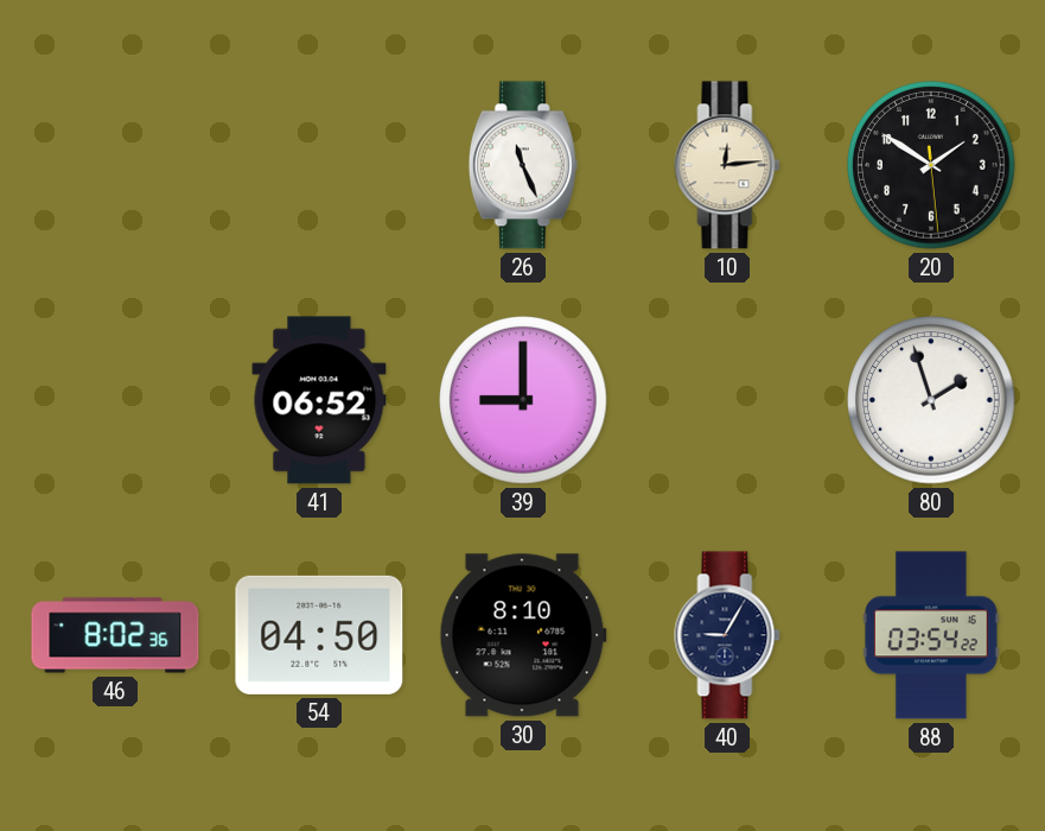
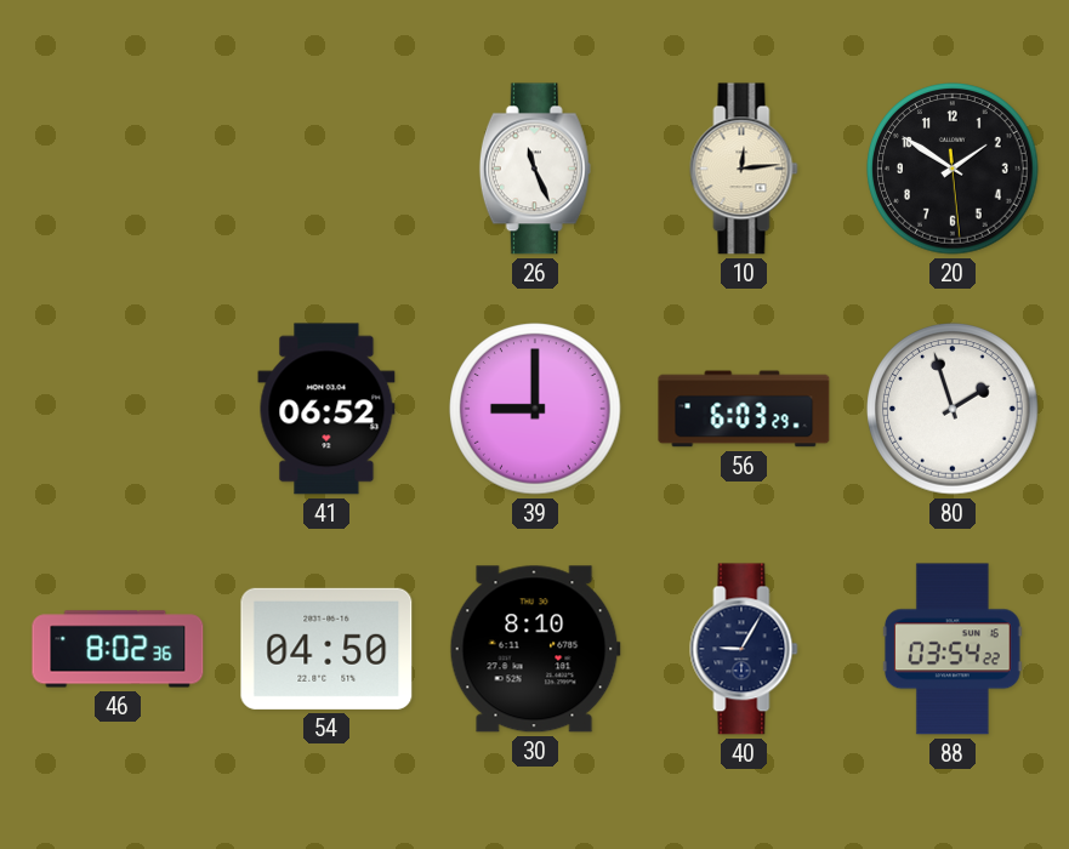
56: none -> 6:03 (744, 409)
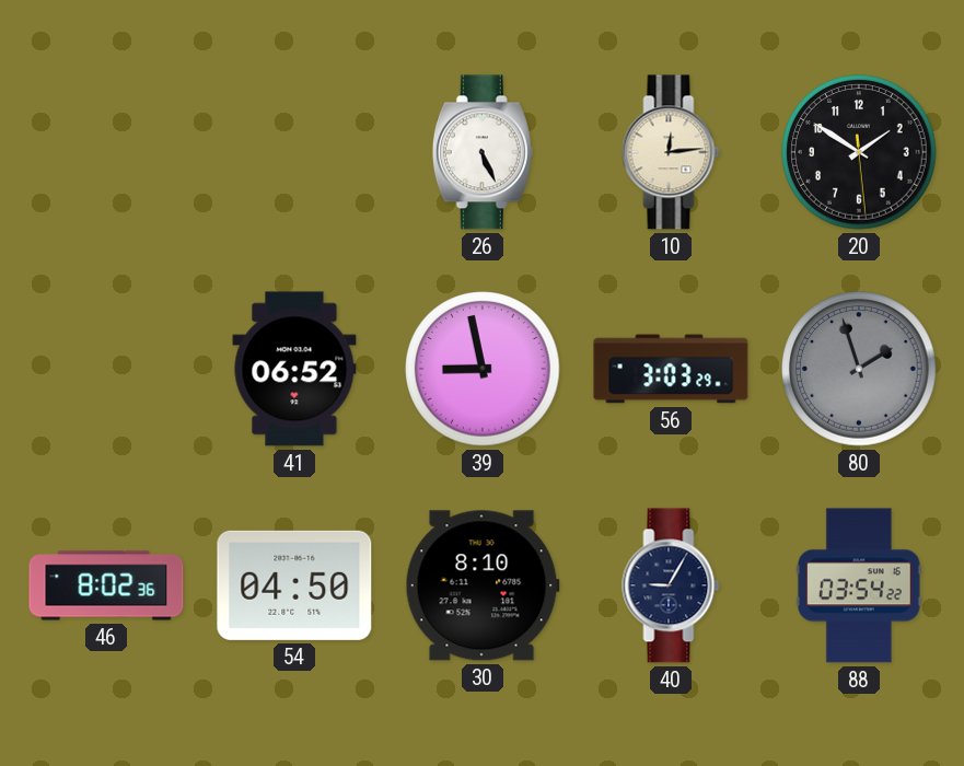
26: 11:26 -> 5:26 (483, 152)
39: 9:00 -> 8:58 (483, 369)
56: 6:03 -> 3:03 (671, 369)
80 dial: white -> grey (859, 369)
